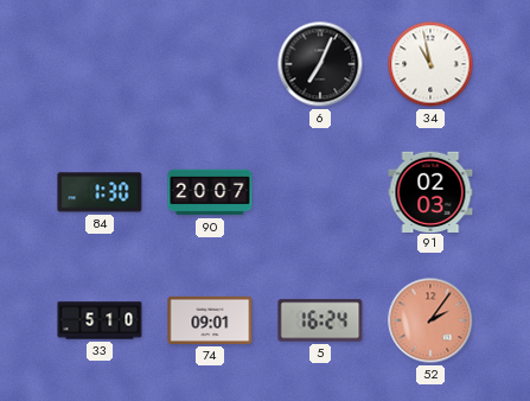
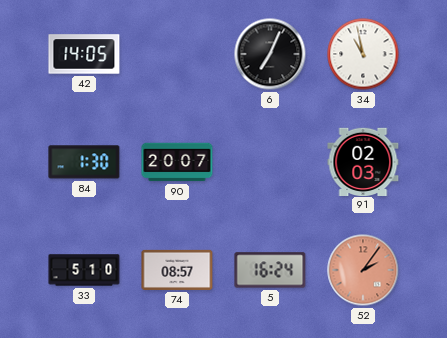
42: none -> 14:05 (84, 54)
74: 09:01 -> 08:57 (177, 270)
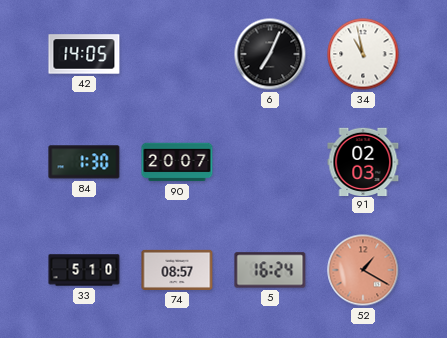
52: 2:06 -> 1:20 (363, 270)
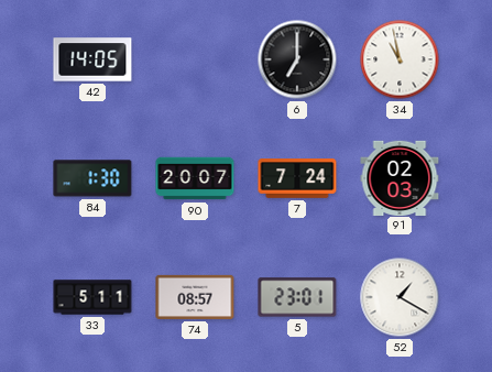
6: 7:04 -> 7:00 (297, 59)
7: none -> 7:24 (297, 178)
33: 5:10 -> 5:11 (92, 297)
5: 16:24 -> 23:01 (297, 297)
52 dial: salmon -> white (400, 297)
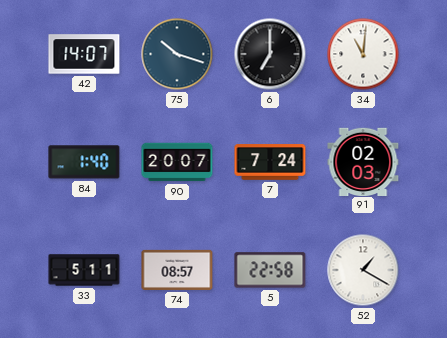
42: 14:05 -> 14:07 (84, 54)
75: none -> 10:18 (177, 54)
34: 10:58 -> 11:01 (363, 54)
84: 1:30 -> 1:40 (84, 162)
5: 23:01 -> 22:58 (270, 270)
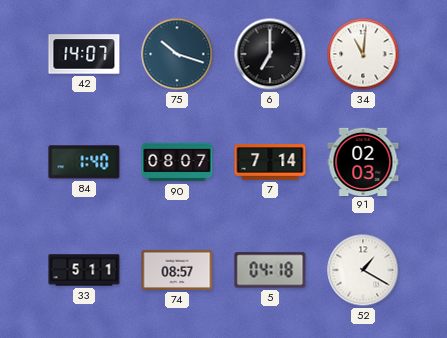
90: 20:07 -> 08:07 (177, 162)
7: 7:24 -> 7:14 (270, 162)
5: 22:58 -> 04:18 (270, 270)
